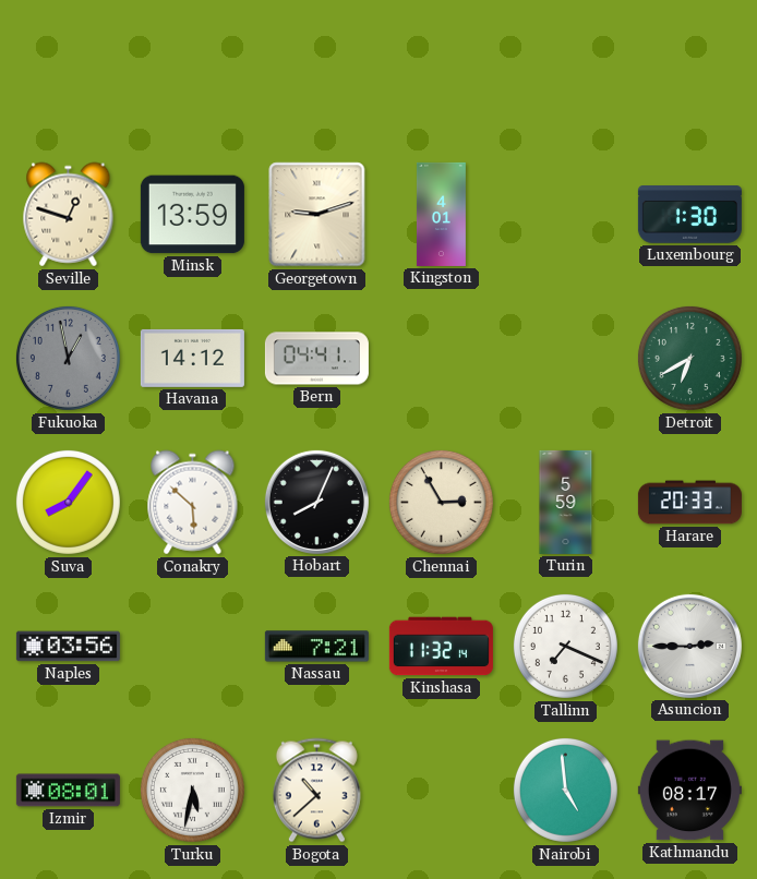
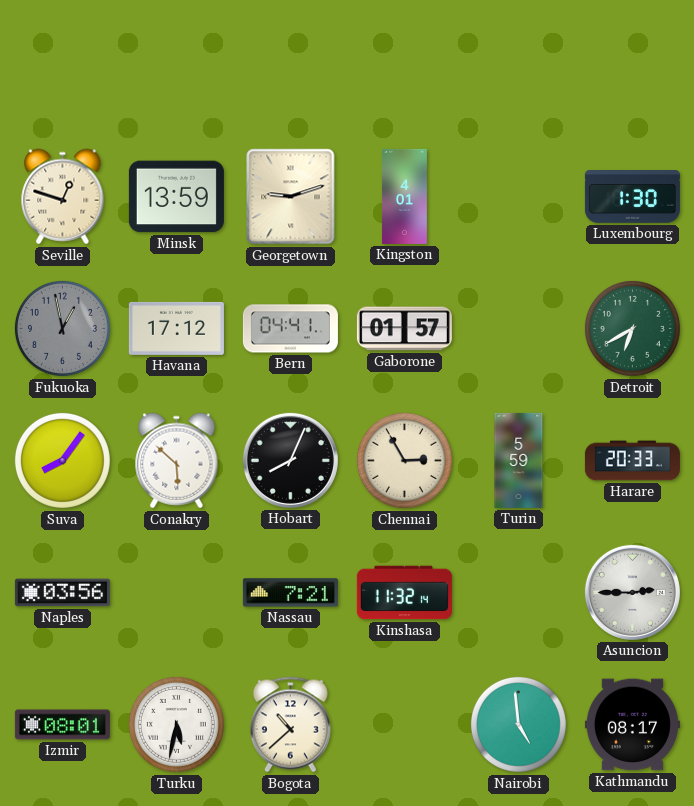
Havana: 14:12 -> 17:12 (176, 328)
Gaborone: none -> 01:57 (404, 329)
Tallinn: 7:19 -> none (565, 646)
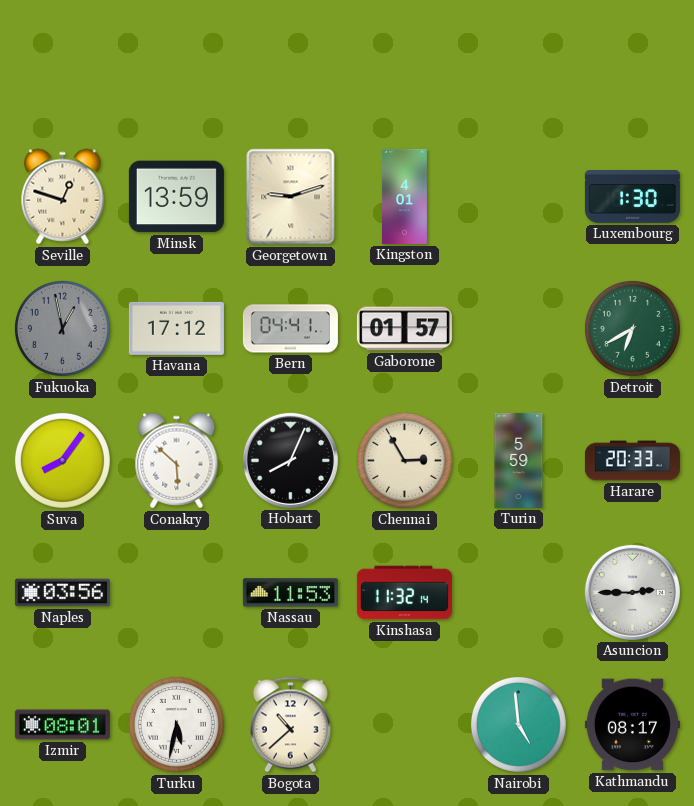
Nassau: 7:21 -> 11:53 (290, 593)
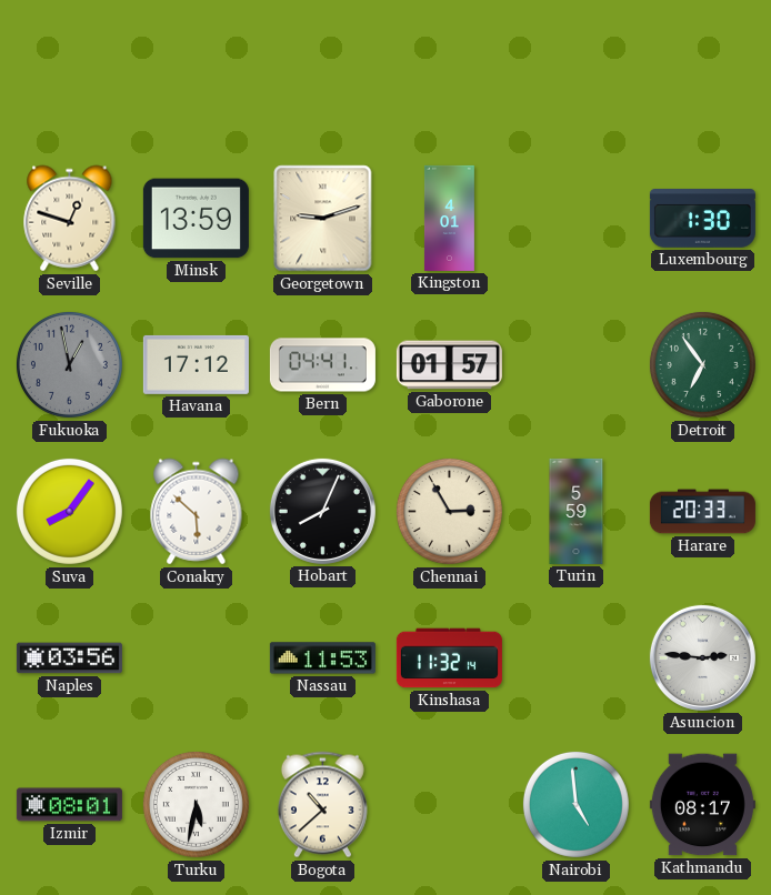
Detroit: 6:40 -> 6:54 (702, 364)
Asuncion: 2:45 -> 2:46 (702, 657)
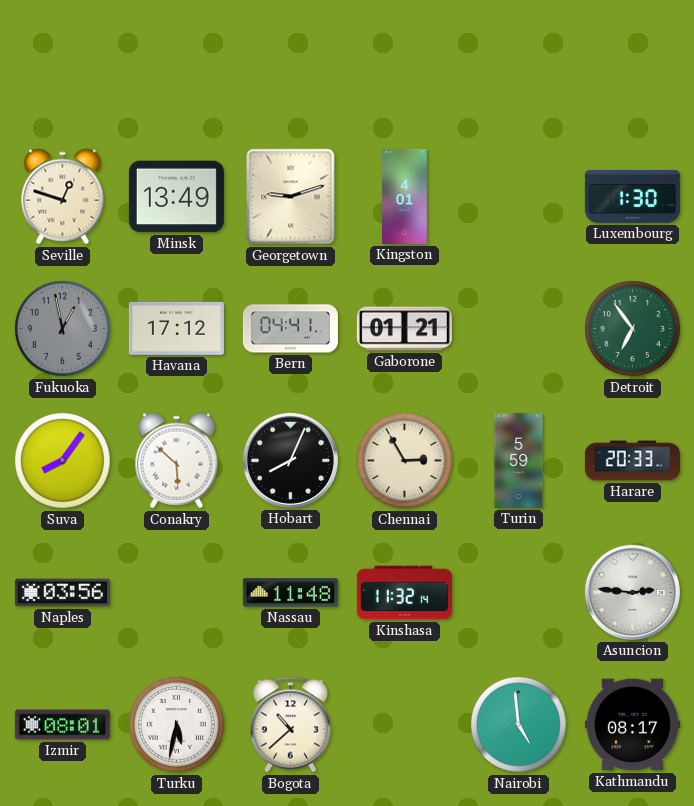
Minsk: 13:59 -> 13:49 (176, 197)
Gaborone: 01:57 -> 01:21 (404, 329)
Nassau: 11:53 -> 11:48 (290, 593)
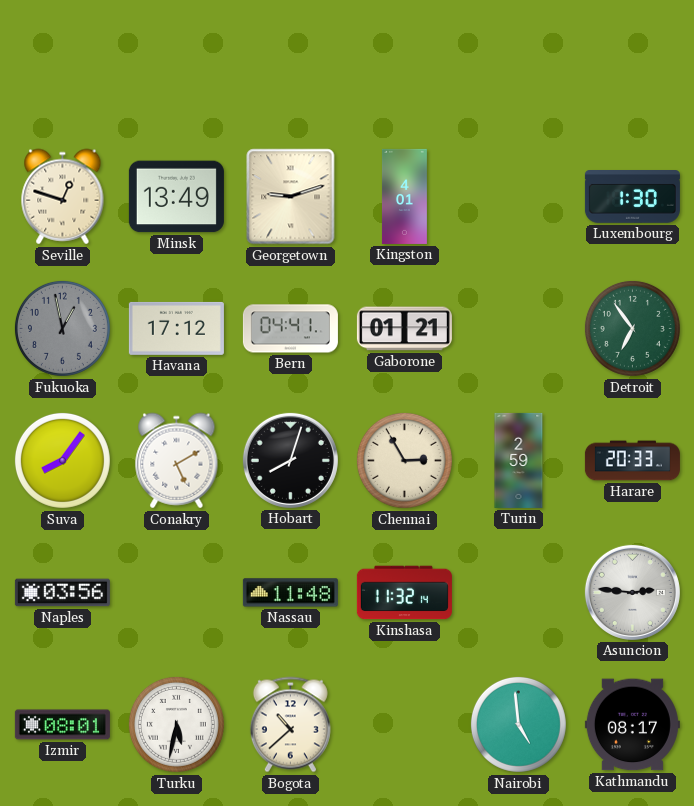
Conakry: 5:52 -> 5:10 (177, 461)
Hobart: 8:04 -> 8:03 (290, 460)
Turin: 5:59 -> 2:59 (519, 460)
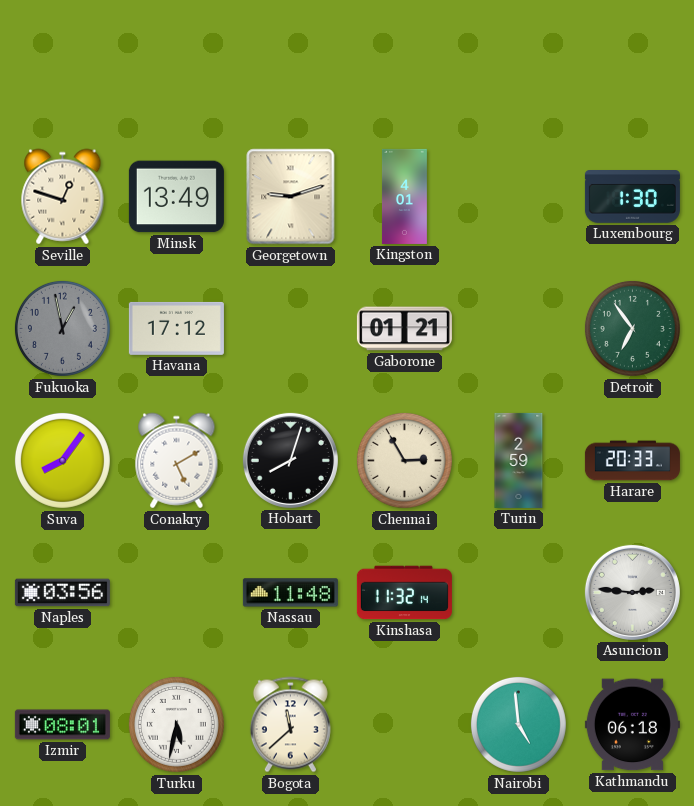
Bern: 04:41 -> none (290, 329)
Bogota: 10:38 -> 11:38 (290, 725)
Kathmandu: 08:17 -> 06:18 (632, 725)
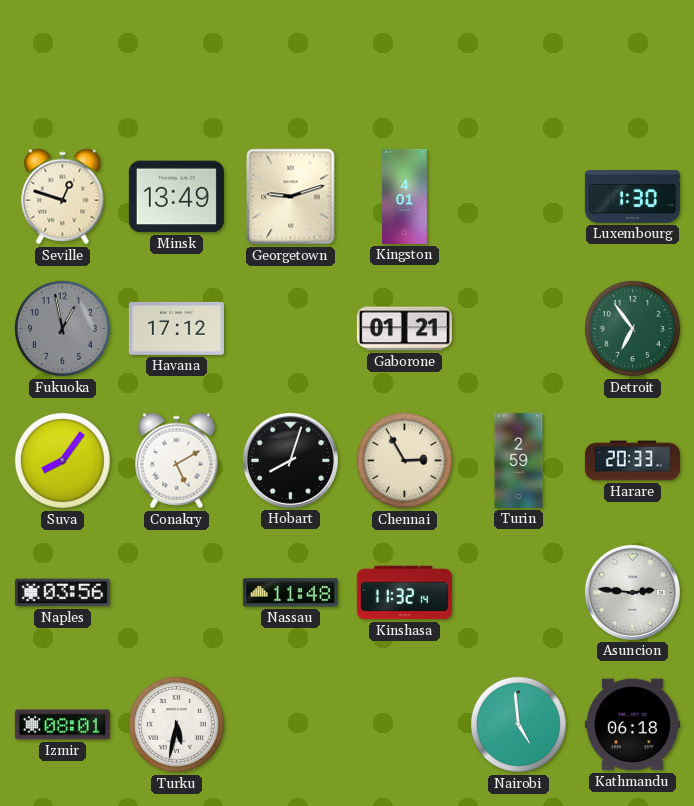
Bogota: 11:38 -> none (290, 725)
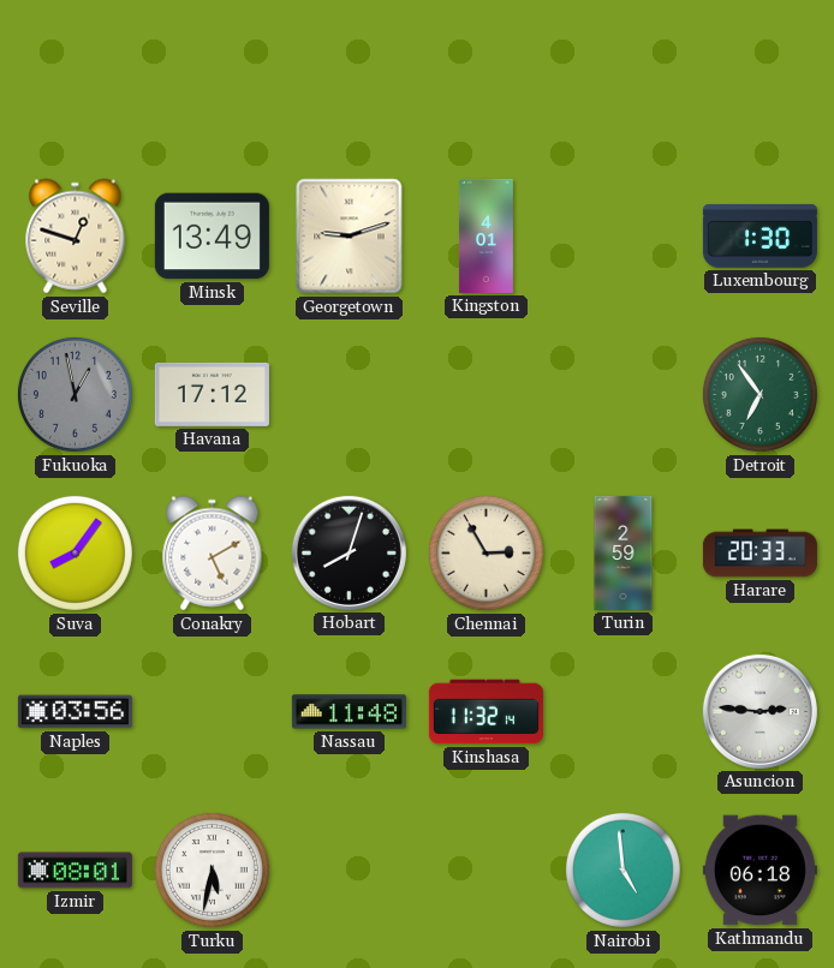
Gaborone: 01:21 -> none (404, 329)
